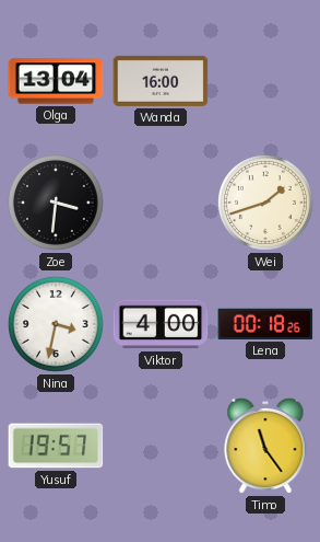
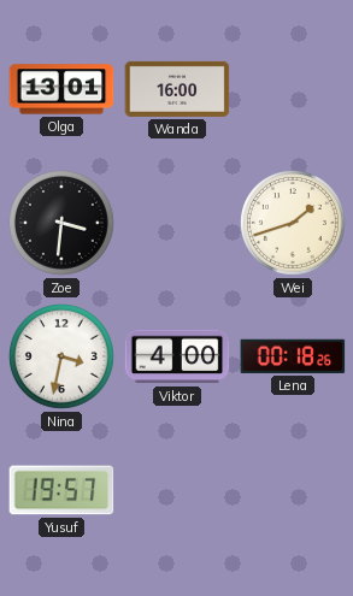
Olga: 13:04 -> 13:01 (61, 89)
Timo: 11:24 -> none (265, 446)
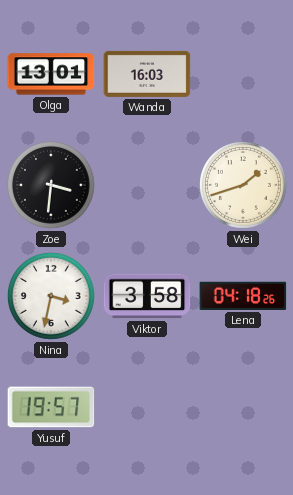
Wanda: 16:00 -> 16:03 (147, 74)
Viktor: 4:00 -> 3:58 (147, 296)
Lena: 00:18 -> 04:18 (243, 296)
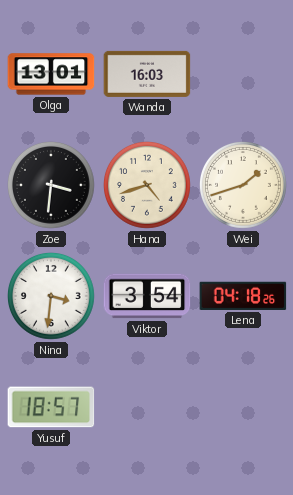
Hana: none -> 4:42 (148, 186)
Nina: 3:32 -> 3:31 (52, 297)
Viktor: 3:58 -> 3:54 (147, 296)
Yusuf: 19:57 -> 18:57 (51, 407)
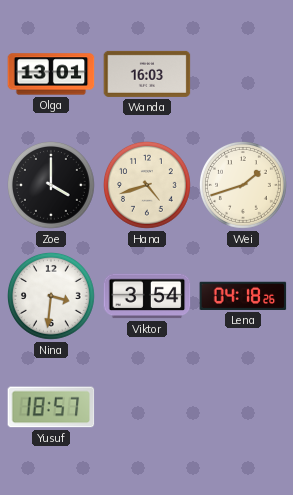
Zoe: 3:31 -> 4:00 (52, 186)
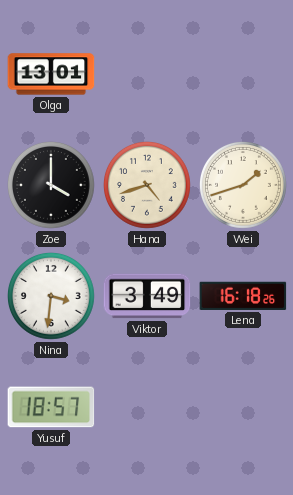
Wanda: 16:03 -> none (147, 74)
Viktor: 3:54 -> 3:49 (147, 296)
Lena: 04:18 -> 16:18 (243, 296)
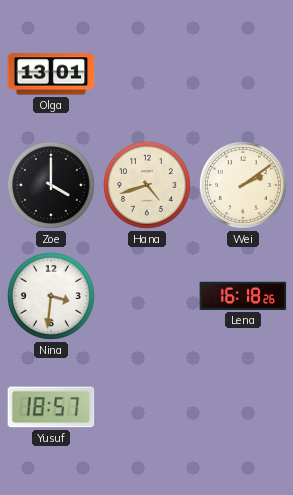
Wei: 1:42 -> 2:09 (244, 186)
Viktor: 3:49 -> none (147, 296)
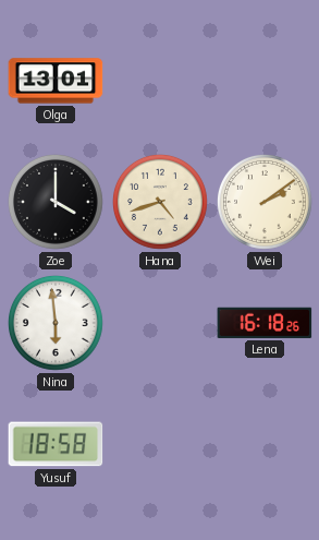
Nina: 3:31 -> 5:59 (57, 324)
Yusuf: 18:57 -> 18:58 (56, 444)
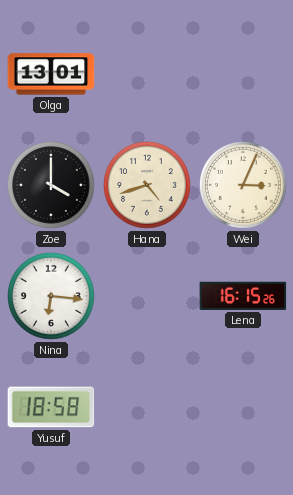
Wei: 2:09 -> 3:04 (244, 186)
Nina: 5:59 -> 6:16 (52, 297)
Lena: 16:18 -> 16:15 (243, 296)
